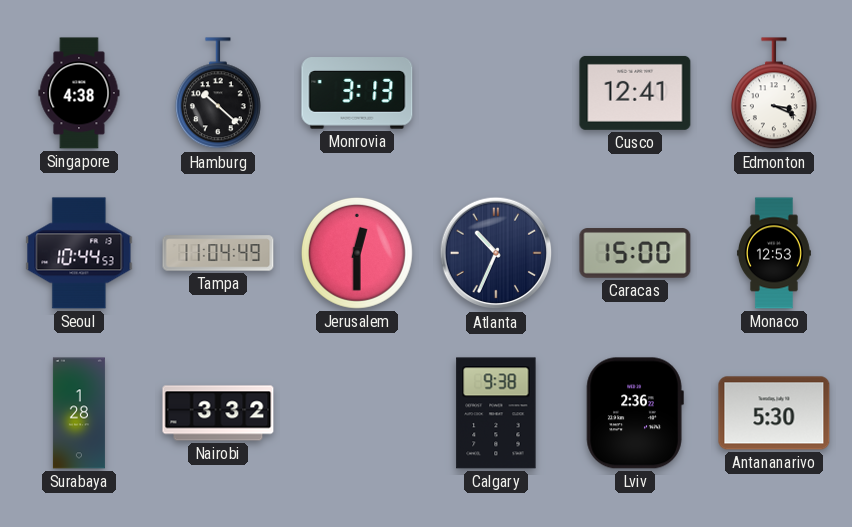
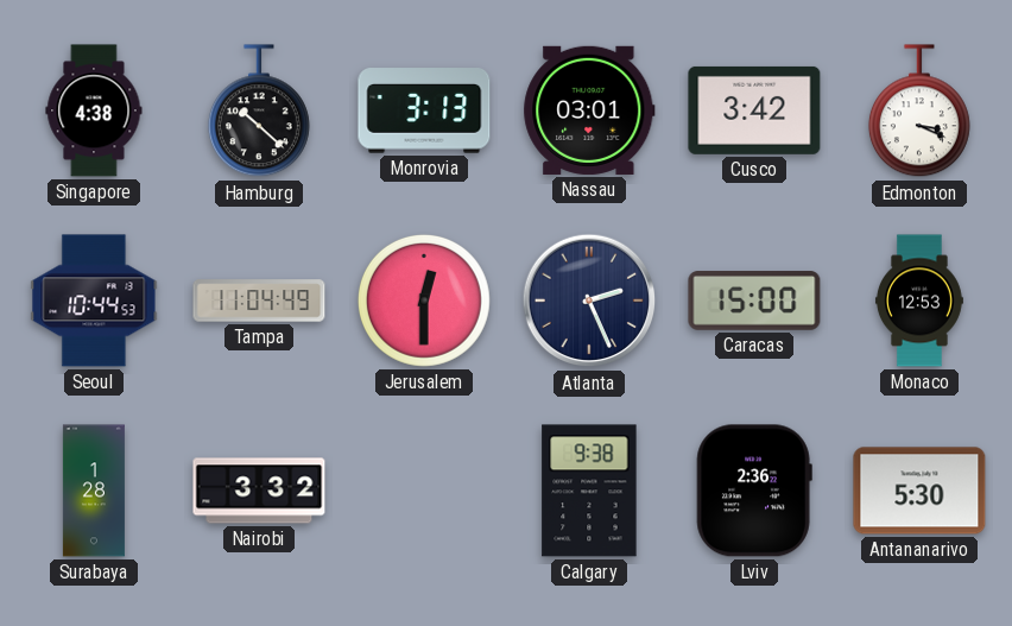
Nassau: none -> 03:01 (589, 110)
Cusco: 12:41 -> 3:42 (754, 110)
Atlanta: 10:34 -> 2:26 (589, 301)
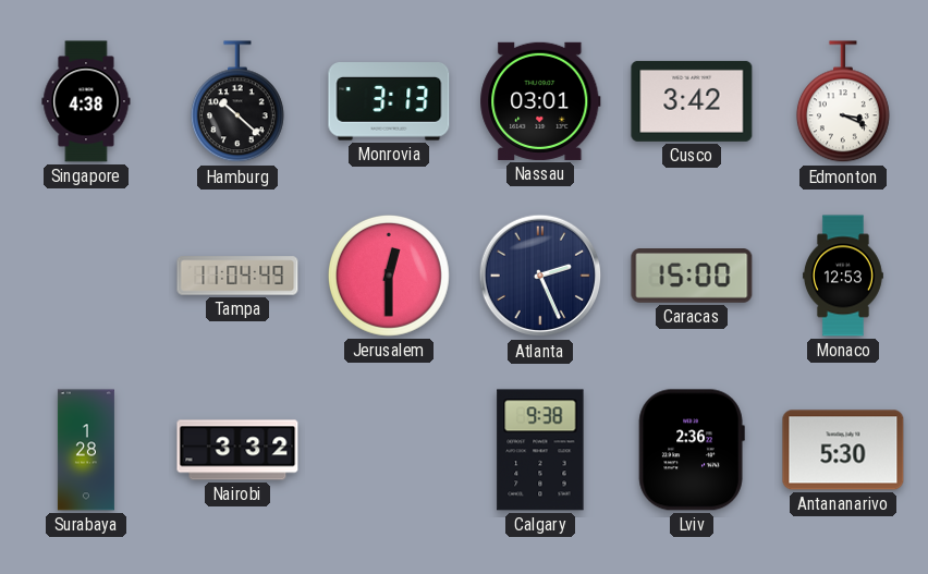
Seoul: 10:44 -> none (94, 301)
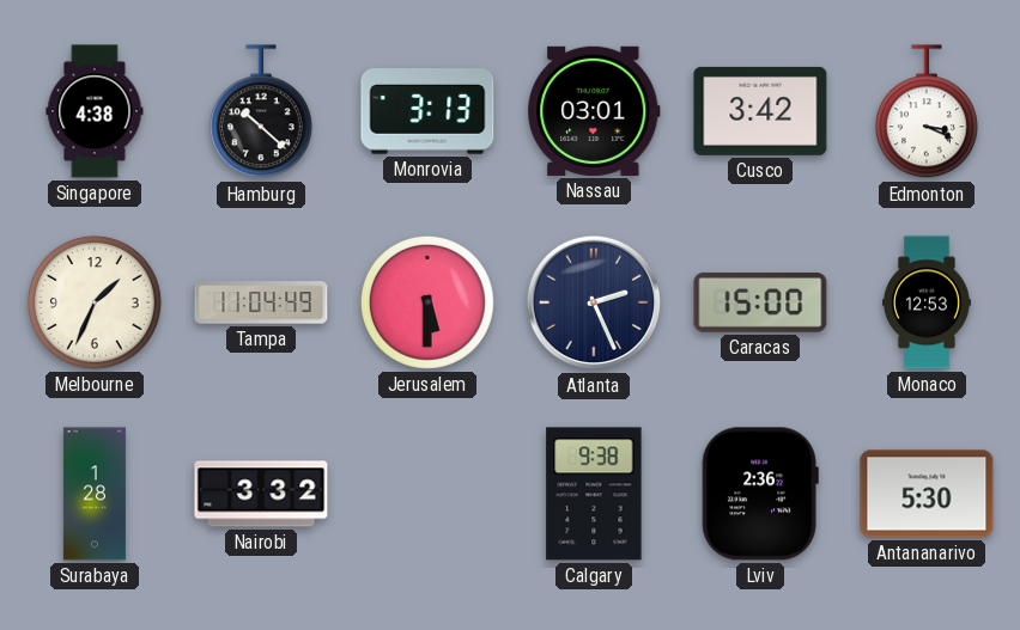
Melbourne: none -> 1:34 (95, 302)
Jerusalem: 12:30 -> 5:30 (427, 302)
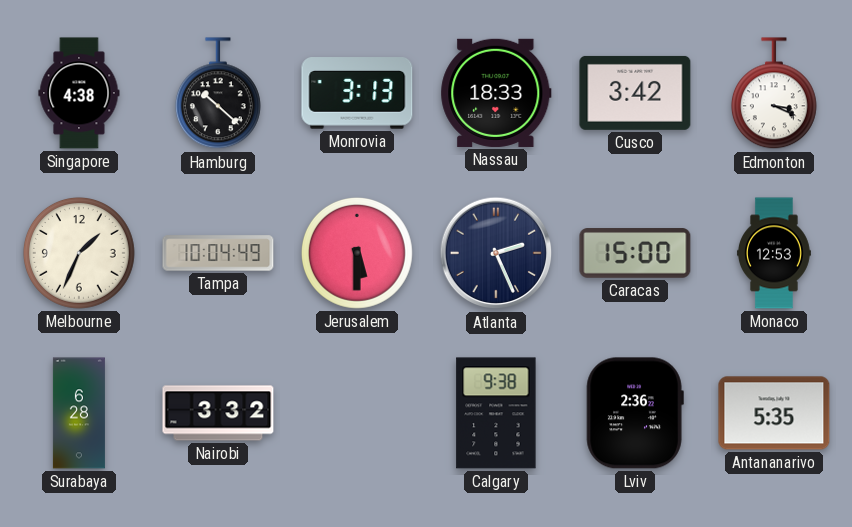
Nassau: 03:01 -> 18:33 (496, 93)
Tampa: 11:04 -> 10:04 (218, 253)
Surabaya: 1:28 -> 6:28 (79, 413)
Antananarivo: 5:30 -> 5:35 (774, 413)
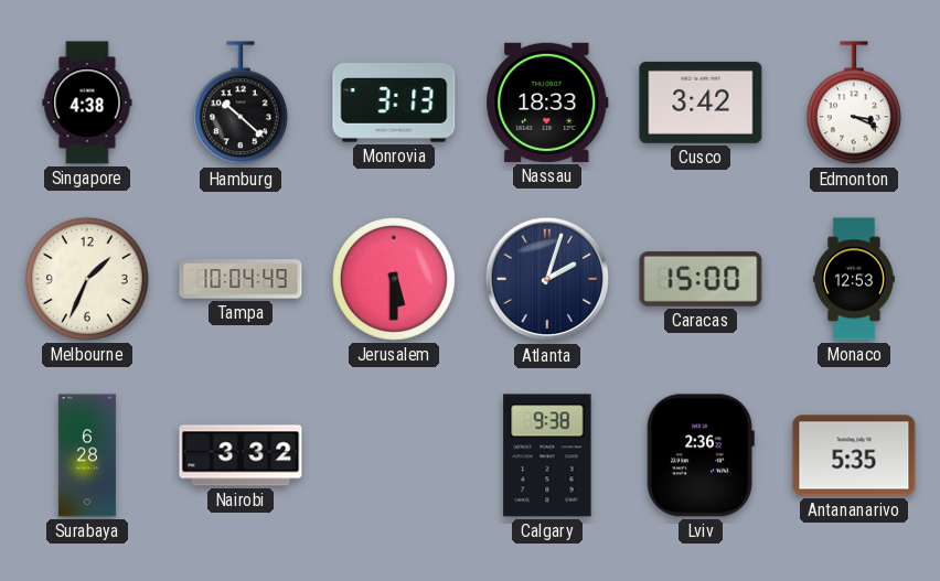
Atlanta: 2:26 -> 2:03 (547, 279)
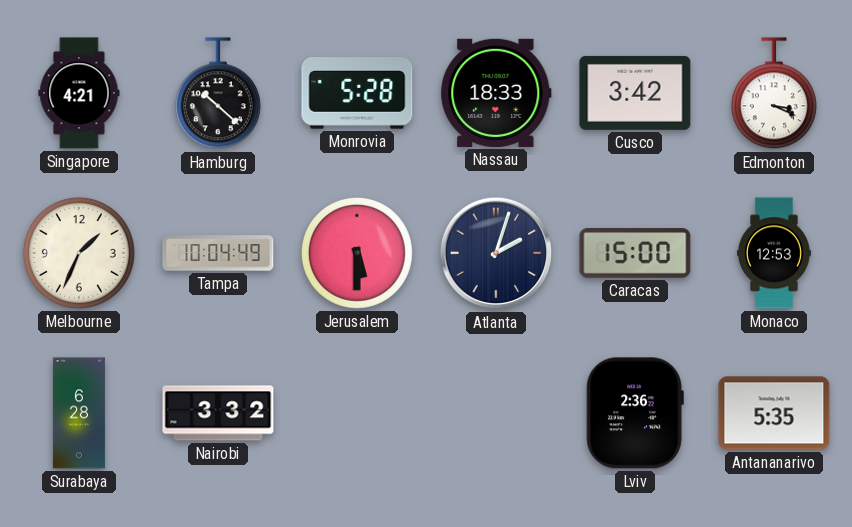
Singapore: 4:38 -> 4:21 (79, 93)
Monrovia: 3:13 -> 5:28 (357, 93)
Calgary: 9:38 -> none (547, 455)
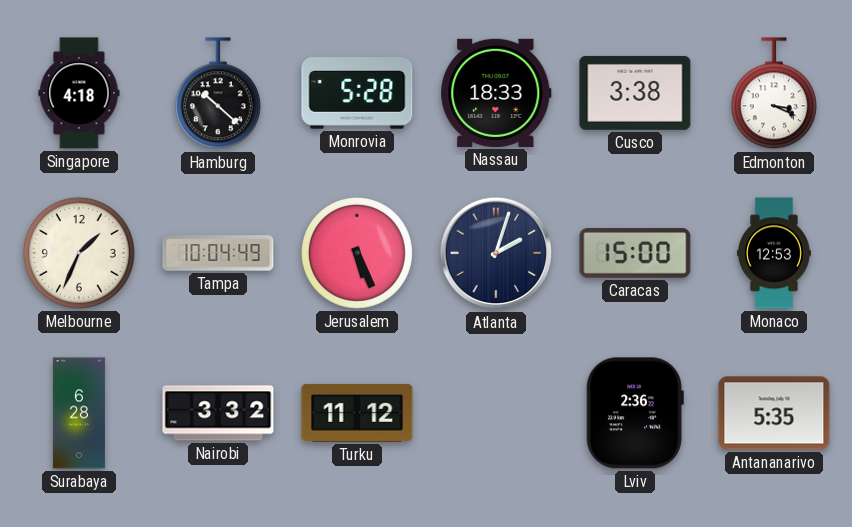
Singapore: 4:21 -> 4:18 (79, 93)
Cusco: 3:42 -> 3:38 (635, 93)
Jerusalem: 5:30 -> 5:26 (357, 253)
Turku: none -> 11:12 (357, 413)
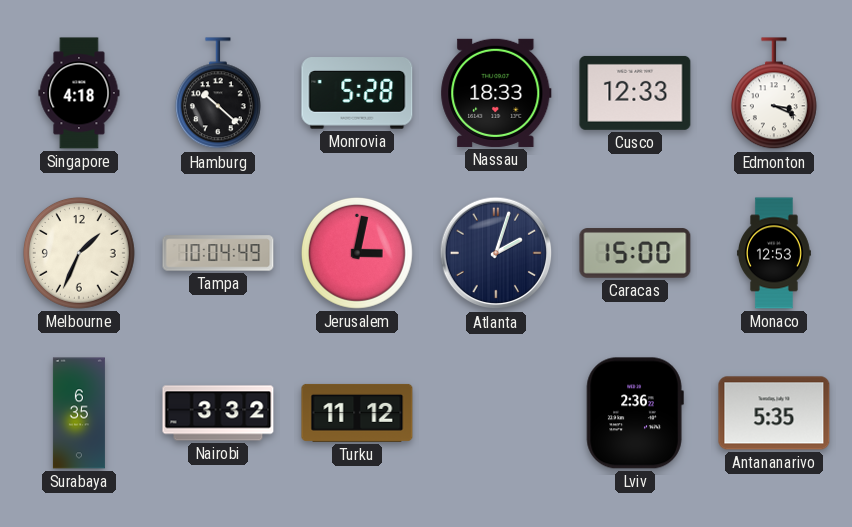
Cusco: 3:38 -> 12:33 (635, 93)
Jerusalem: 5:26 -> 3:02 (357, 253)
Surabaya: 6:28 -> 6:35 (79, 413)
